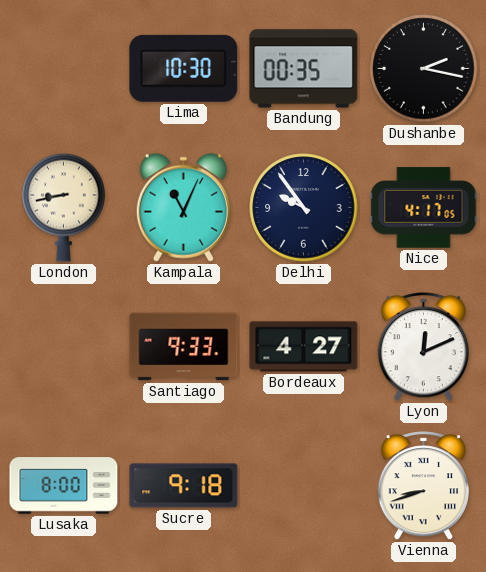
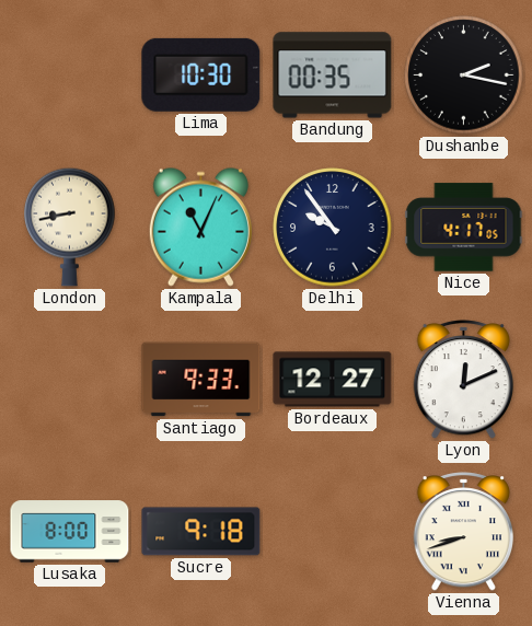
Bordeaux: 4:27 -> 12:27 (333, 380)
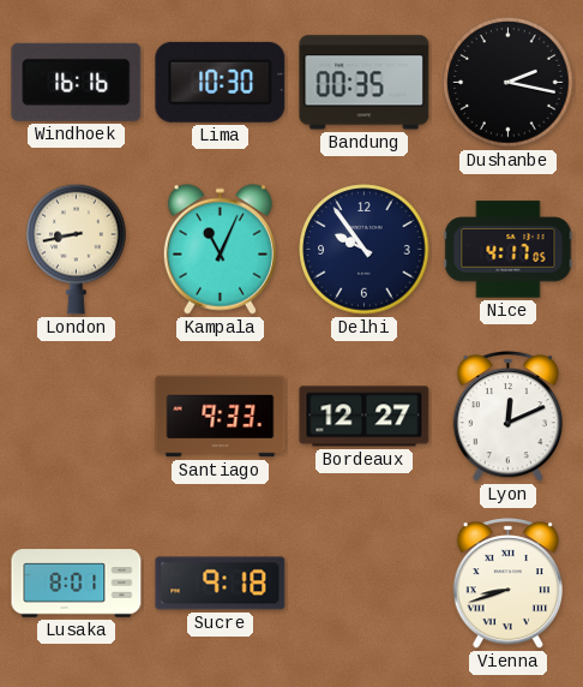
Windhoek: none -> 16:16 (77, 82)
Lusaka: 8:00 -> 8:01 (77, 584)
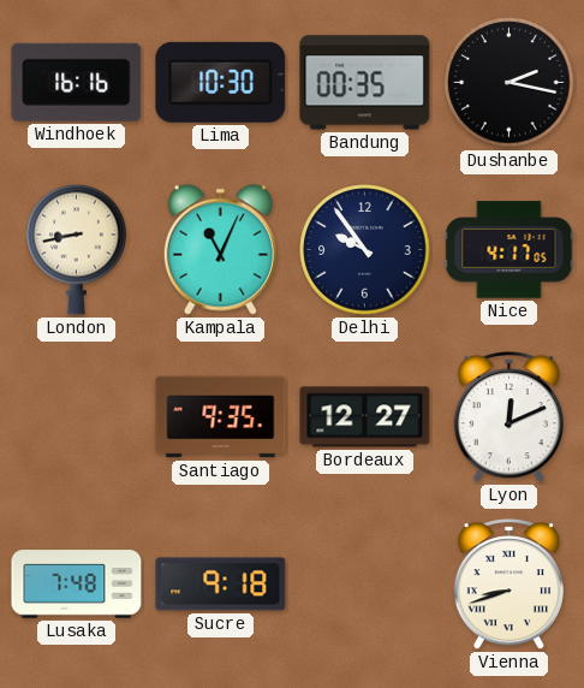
Santiago: 9:33 -> 9:35 (221, 417)
Lusaka: 8:01 -> 7:48 (77, 585)
